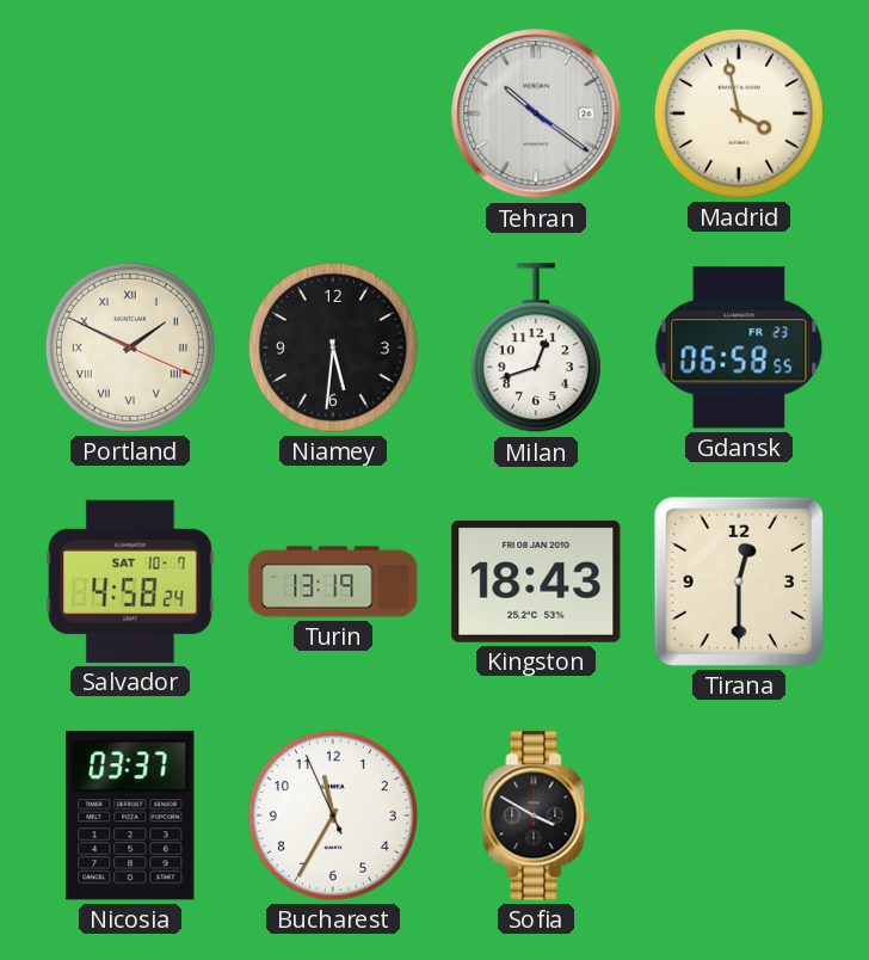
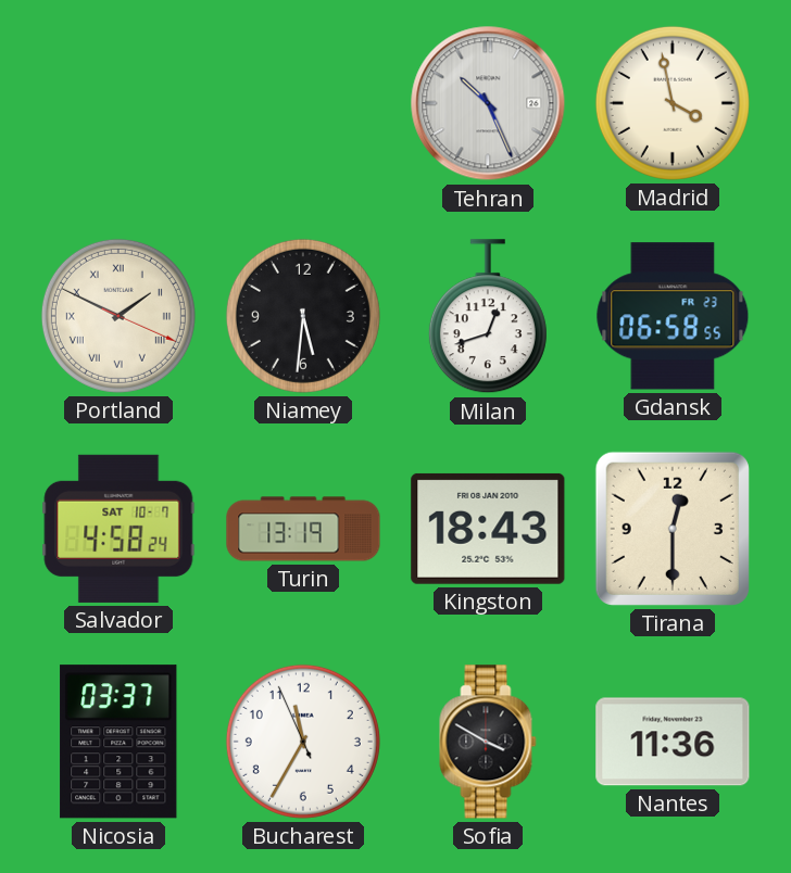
Tehran: 10:21 -> 10:26 (488, 103)
Nantes: none -> 11:36 (673, 742)
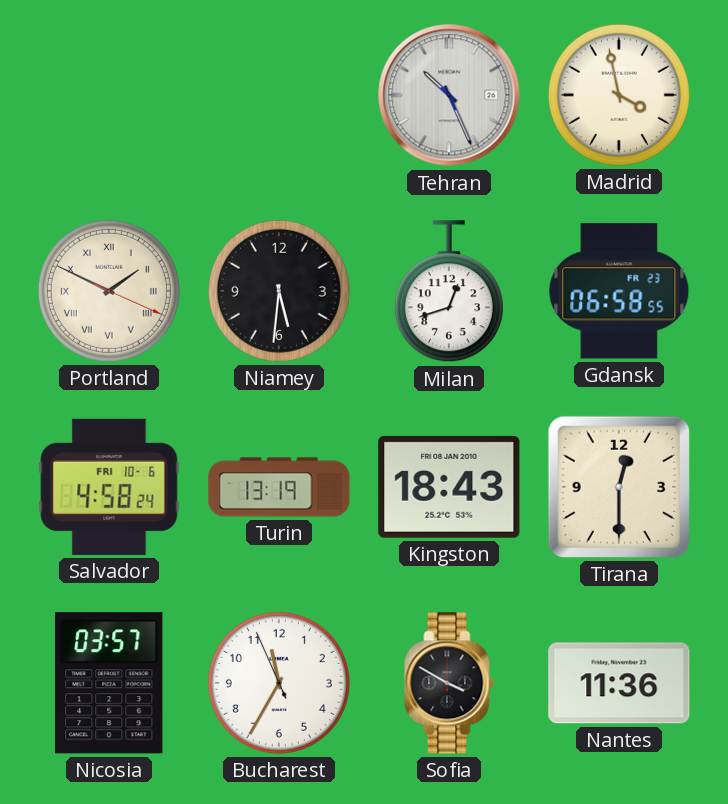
Salvador date: SAT 10-7 -> FRI 10-6 (109, 487)
Nicosia: 03:37 -> 03:57 (109, 683)
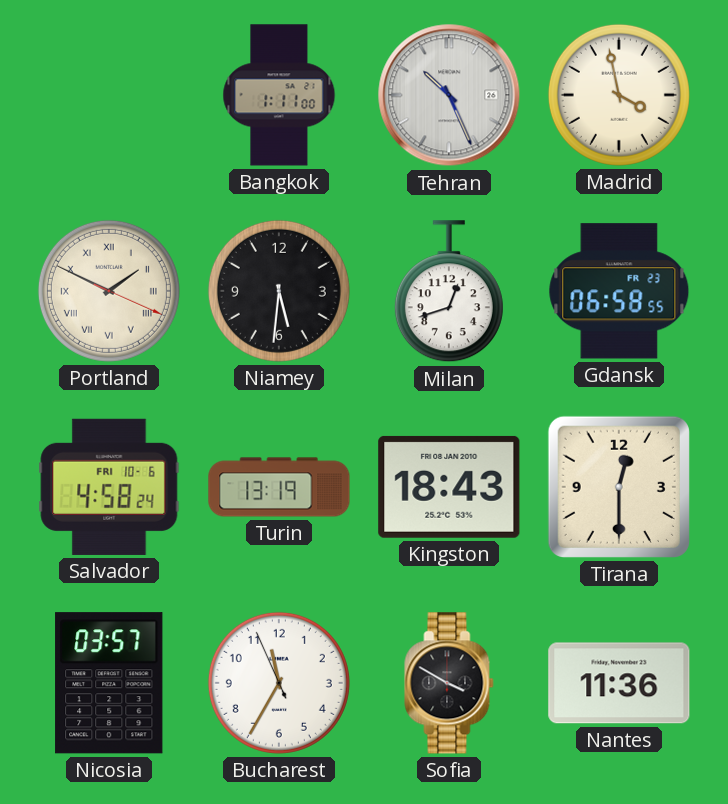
Bangkok: none -> 1:11 (279, 95)
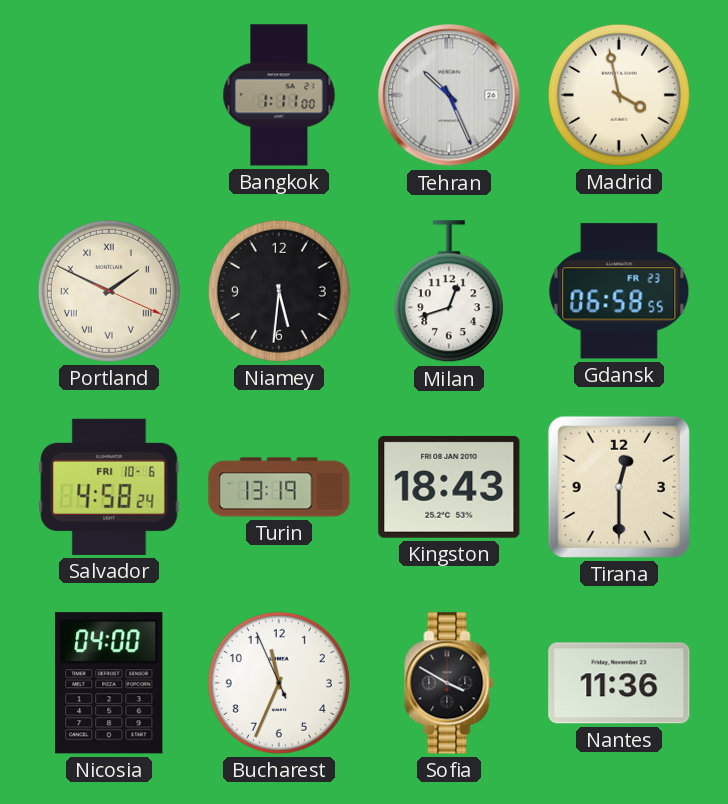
Nicosia: 03:57 -> 04:00 (109, 683)
Bucharest: 11:34 -> 11:33 (279, 683)
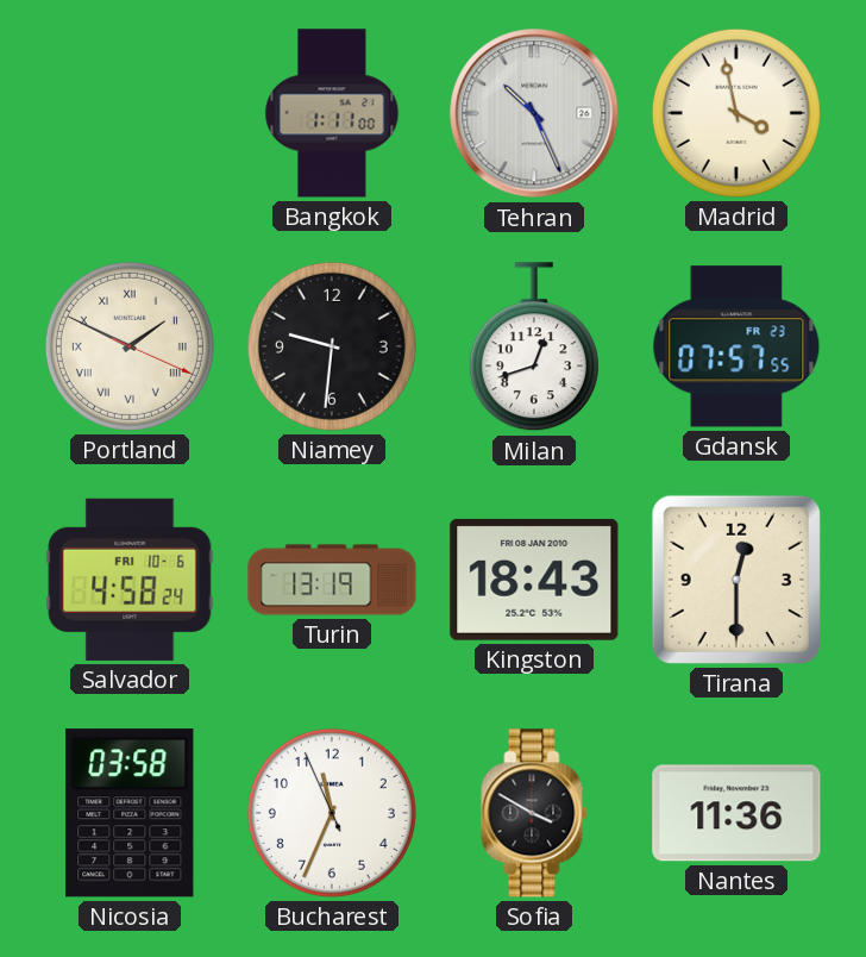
Niamey: 5:31 -> 9:31 (332, 346)
Gdansk: 06:58 -> 07:57 (736, 346)
Nicosia: 04:00 -> 03:58 (130, 813)
